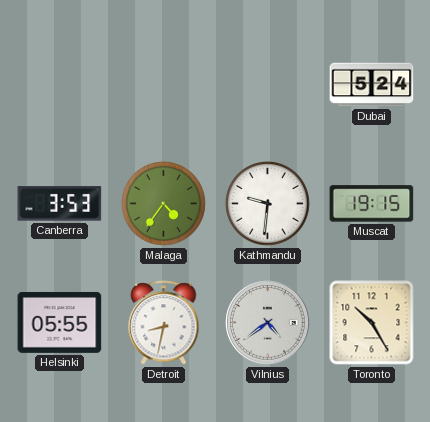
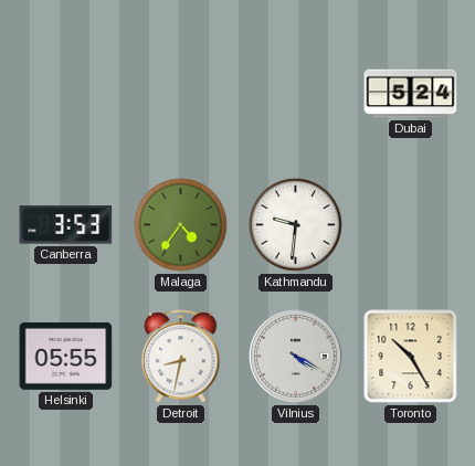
Muscat: 19:15 -> none (372, 204)
Vilnius: 4:39 -> 4:20 (296, 357)
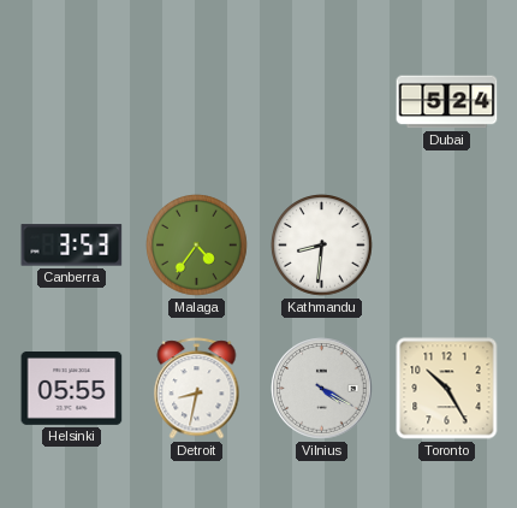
Kathmandu: 9:31 -> 8:31 (322, 246)
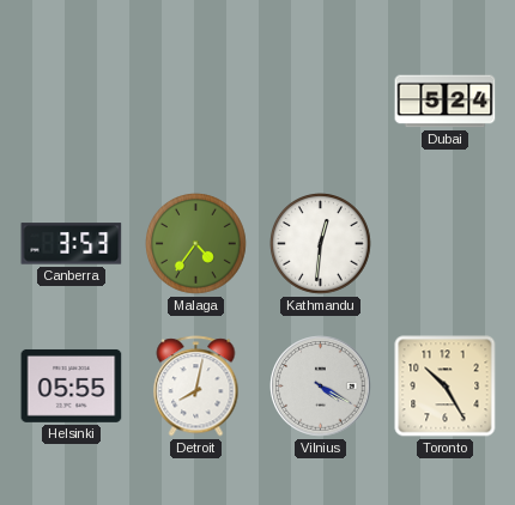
Kathmandu: 8:31 -> 12:31 (321, 244)
Detroit: 8:32 -> 8:02 (196, 387)
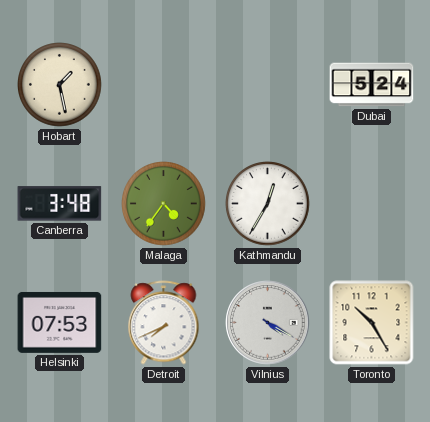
Hobart: none -> 1:28 (60, 85)
Canberra: 3:53 -> 3:48 (60, 204)
Kathmandu: 12:31 -> 12:35 (268, 204)
Helsinki: 05:55 -> 07:53 (60, 322)
Detroit: 8:02 -> 7:41 (164, 323)
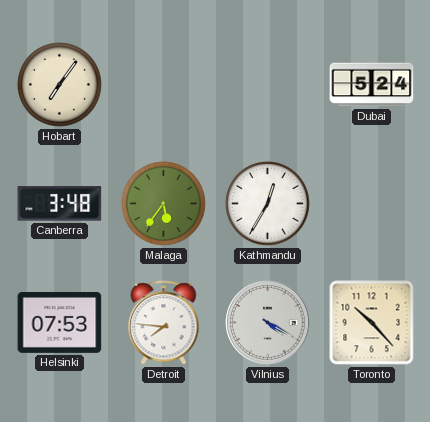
Hobart: 1:28 -> 7:06 (60, 85)
Malaga: 4:36 -> 5:36 (164, 204)
Detroit: 7:41 -> 7:46 (164, 323)
Toronto: 10:25 -> 10:23 (372, 323)
